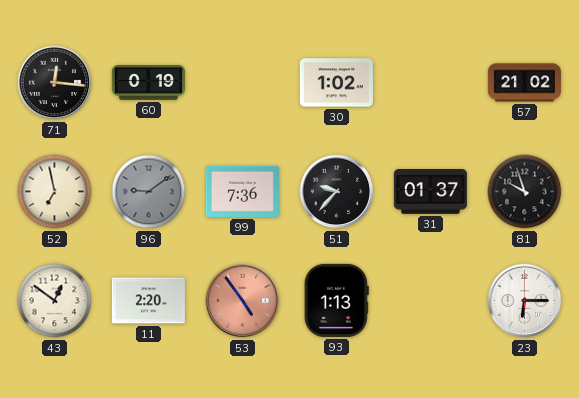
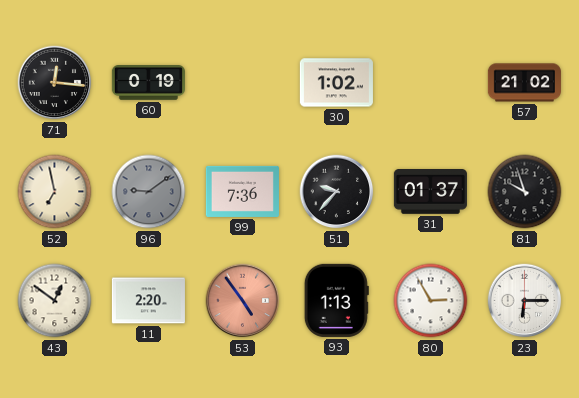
80: none -> 2:55 (431, 301)
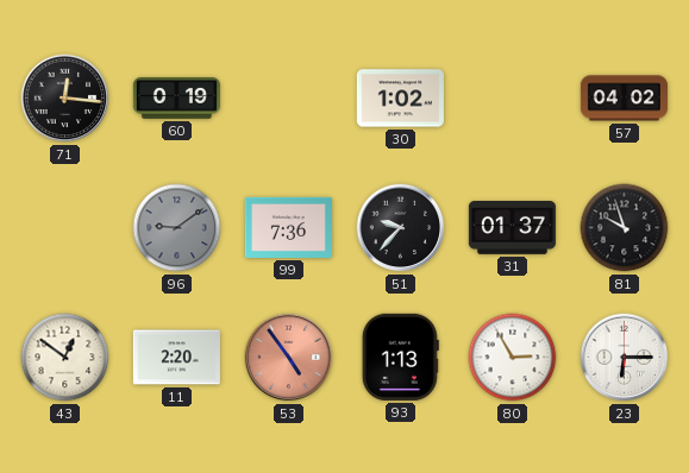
57: 21:02 -> 04:02 (624, 99)
52: 6:58 -> none (55, 192)
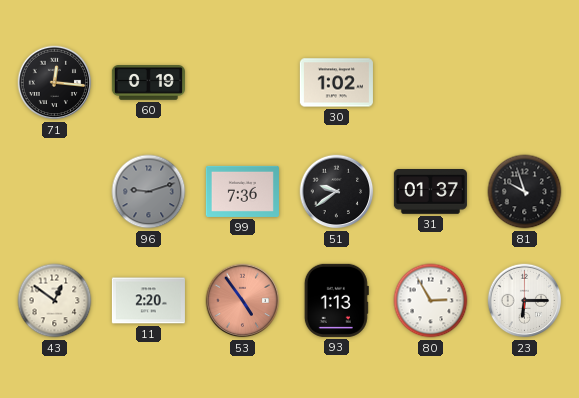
57: 04:02 -> none (624, 99)
96: 9:09 -> 9:12 (149, 192)
51: 9:37 -> 9:39 (337, 192)
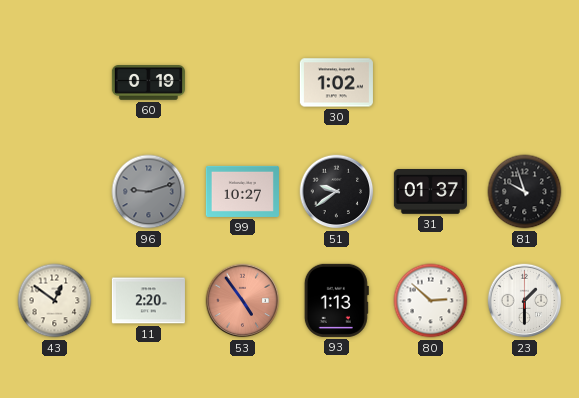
71: 12:16 -> none (55, 83)
99: 7:36 -> 10:27 (242, 191)
80: 2:55 -> 2:52 (431, 301)
23: 6:15 -> 1:30 (525, 301)
